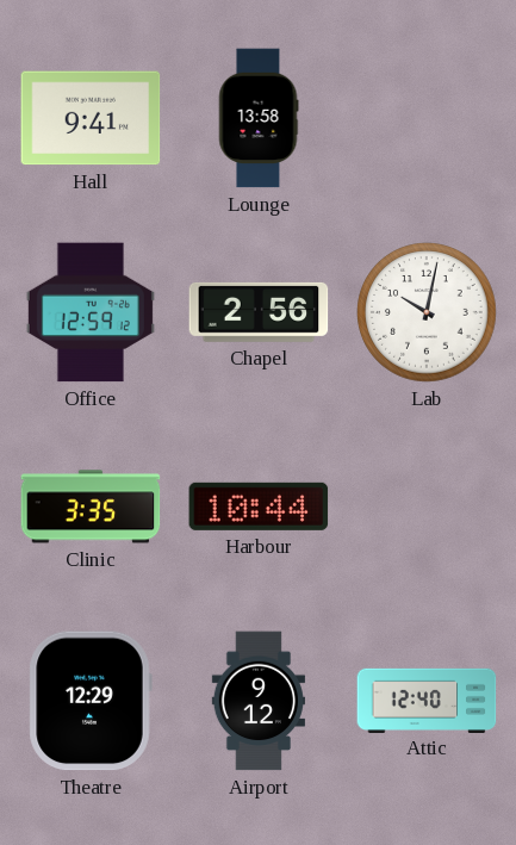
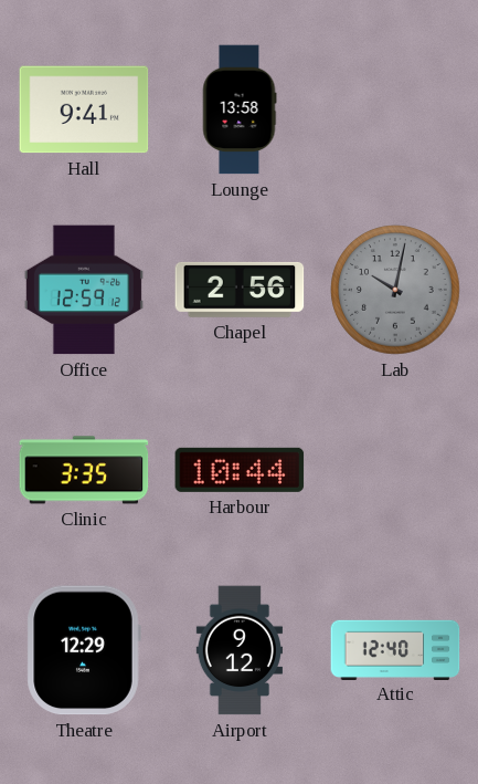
Lab dial: white -> grey (395, 290)
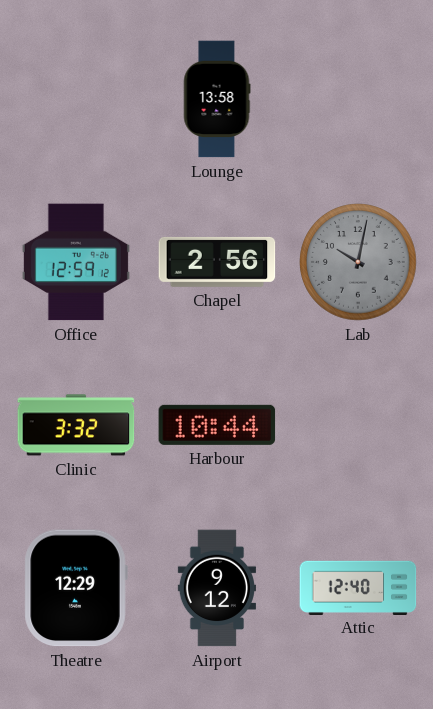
Hall: 9:41 -> none (84, 109)
Clinic: 3:35 -> 3:32 (76, 425)
